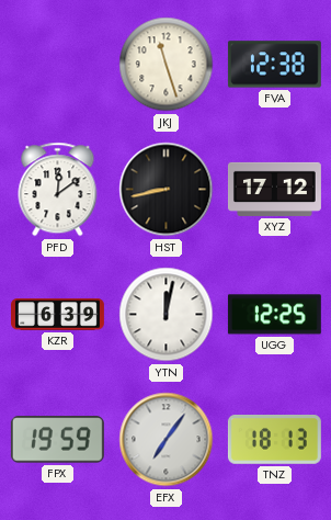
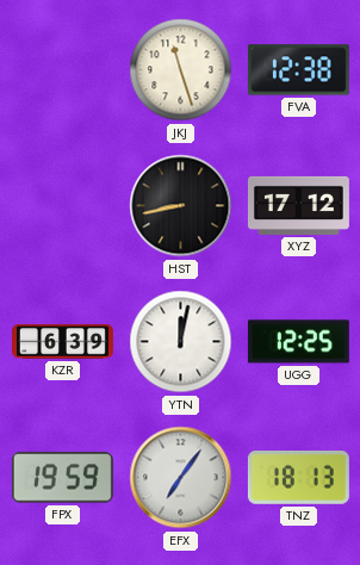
PFD: 12:09 -> none (58, 190)
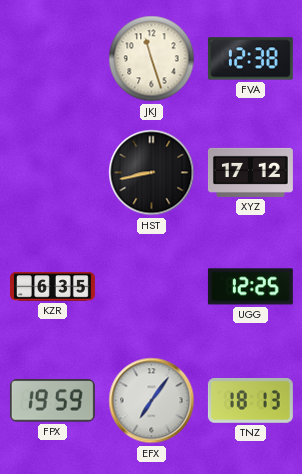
KZR: 6:39 -> 6:35 (53, 287)
YTN: 12:02 -> none (181, 342)
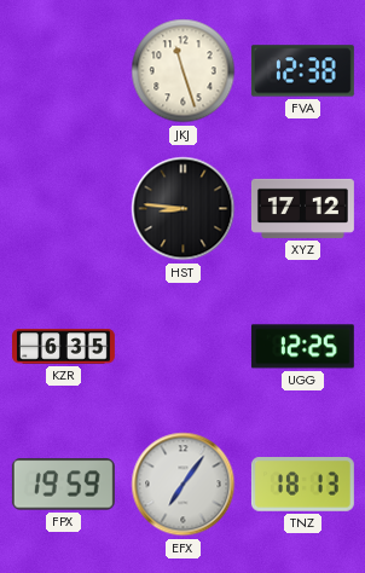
HST: 8:43 -> 8:46 (184, 209)
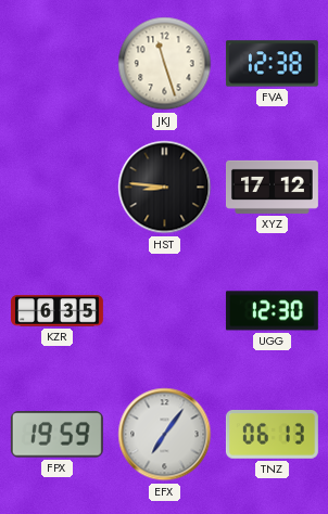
UGG: 12:25 -> 12:30 (272, 311)
TNZ: 18:13 -> 06:13 (272, 435)
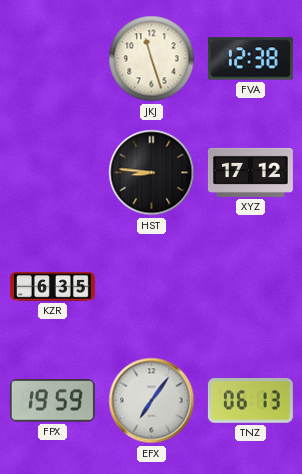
UGG: 12:30 -> none (272, 311)
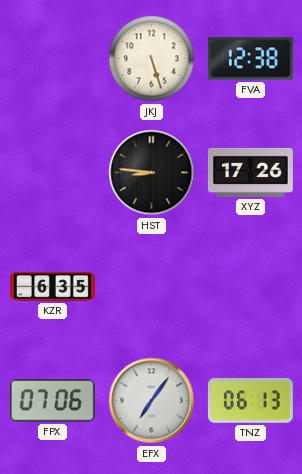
JKJ: 11:27 -> 5:27 (152, 59)
XYZ: 17:12 -> 17:26 (250, 172)
FPX: 19:59 -> 07:06 (52, 401)
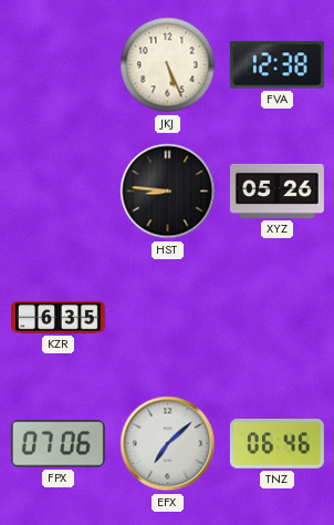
JKJ: 5:27 -> 5:26 (168, 65)
XYZ: 17:26 -> 05:26 (276, 191)
EFX: 7:06 -> 7:08 (168, 444)
TNZ: 06:13 -> 06:46 (276, 444)
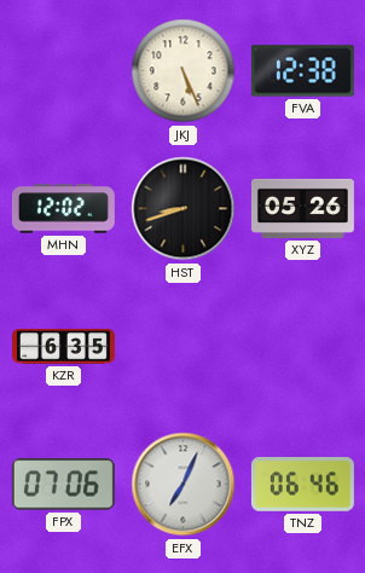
MHN: none -> 12:02 (63, 209)
HST: 8:46 -> 8:42 (184, 209)
EFX: 7:08 -> 7:04 (184, 485)
